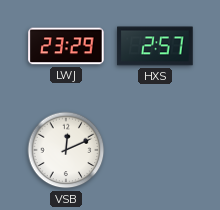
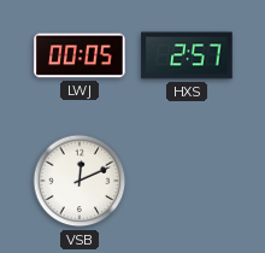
LWJ: 23:29 -> 00:05 (79, 55)
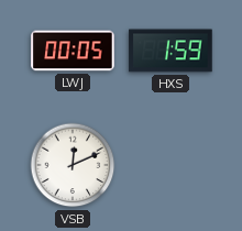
HXS: 2:57 -> 1:59 (170, 51)
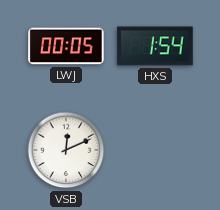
HXS: 1:59 -> 1:54 (155, 46)
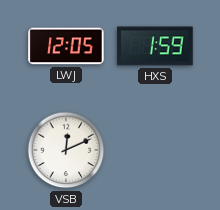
LWJ: 00:05 -> 12:05 (66, 46)
HXS: 1:54 -> 1:59 (155, 46)
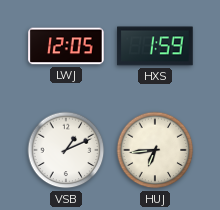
VSB: 12:11 -> 1:11 (66, 150)
HUJ: none -> 6:44 (155, 150)
